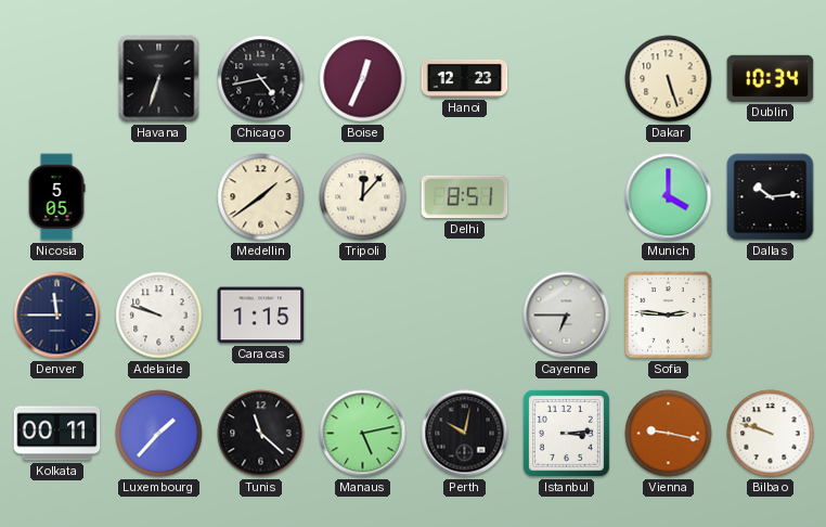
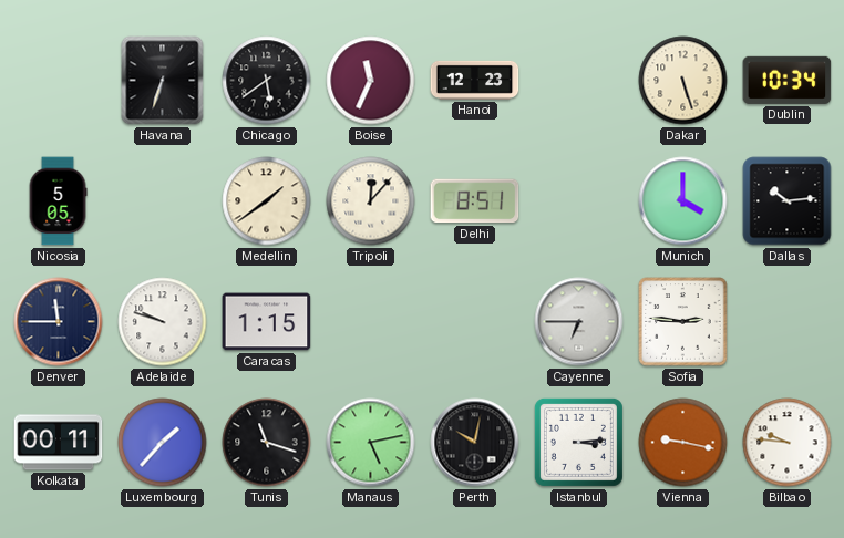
Chicago: 4:43 -> 5:39 (267, 81)
Boise: 12:34 -> 11:34 (371, 81)
Tunis: 11:22 -> 11:18 (267, 443)
Bilbao: 9:48 -> 9:46 (788, 443)
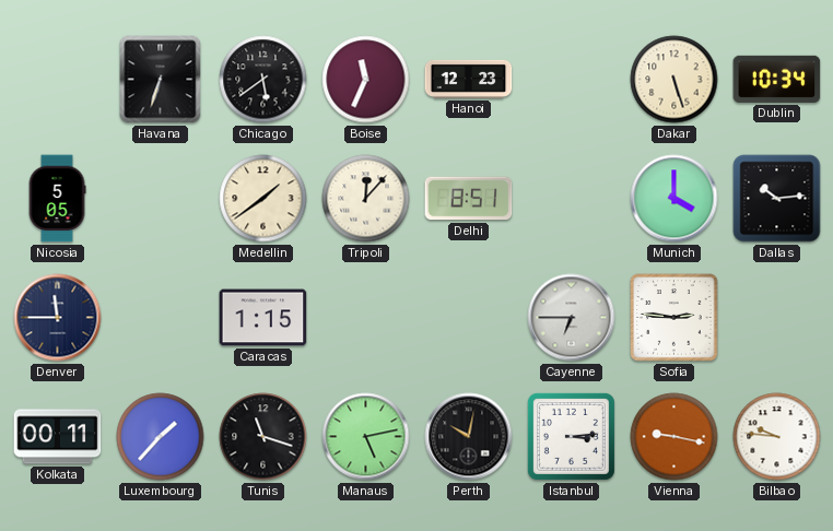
Adelaide: 9:48 -> none (163, 322)
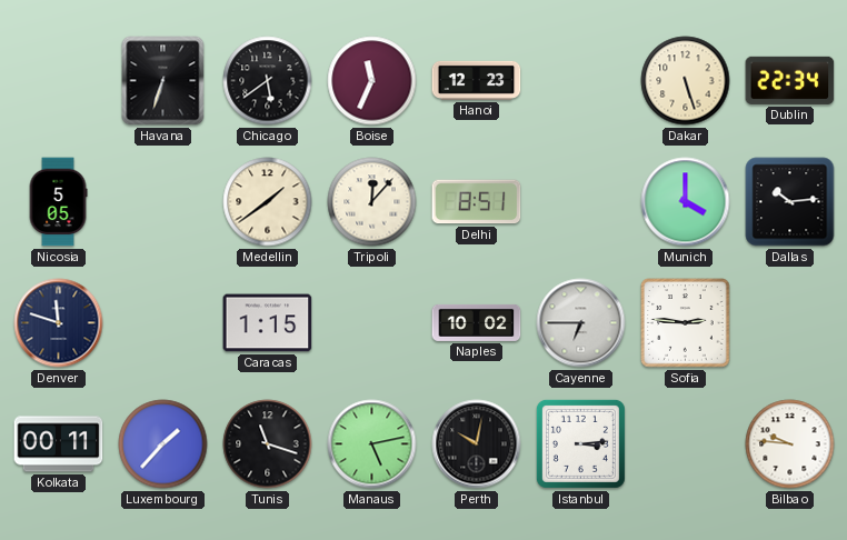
Dublin: 10:34 -> 22:34 (790, 80)
Denver: 11:45 -> 11:48 (59, 323)
Naples: none -> 10:02 (477, 322)
Vienna: 9:17 -> none (674, 437)
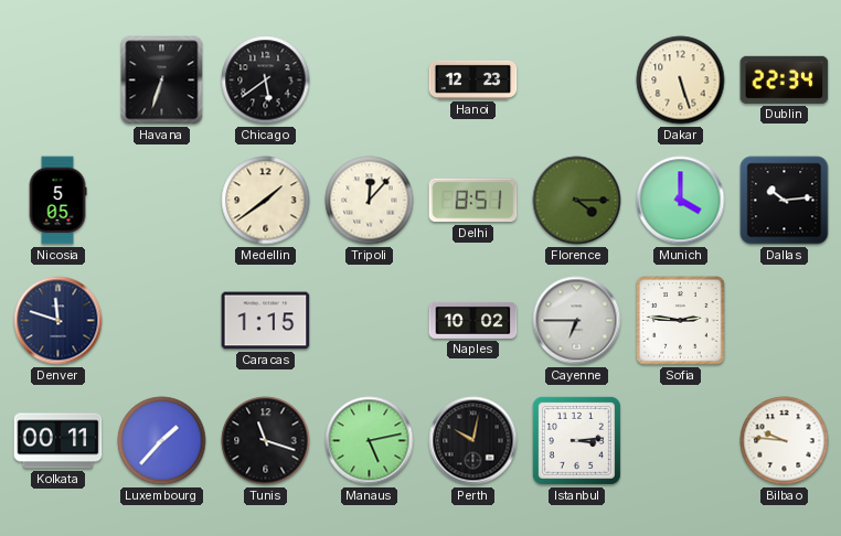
Boise: 11:34 -> none (372, 81)
Florence: none -> 4:15 (577, 201)
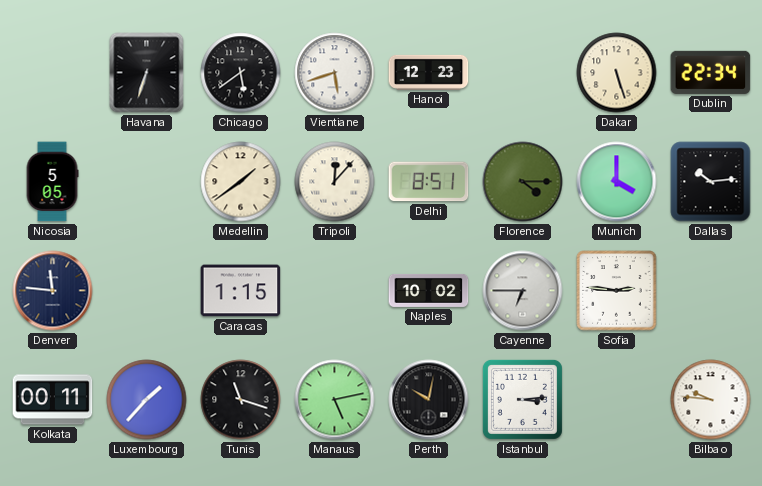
Vientiane: none -> 5:42 (335, 73)
Denver: 11:48 -> 11:46 (53, 291)
